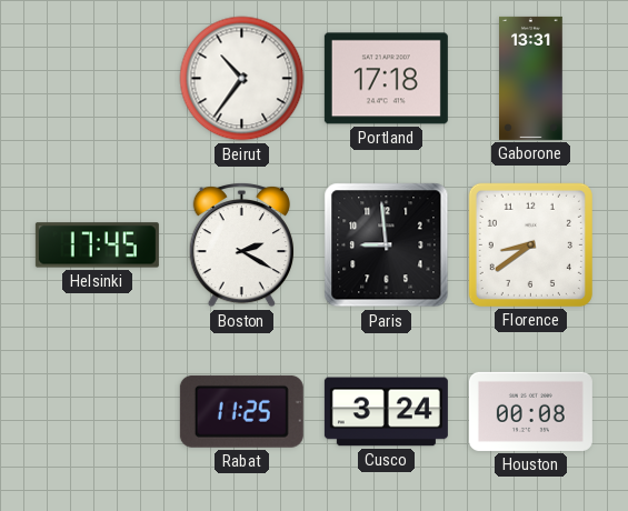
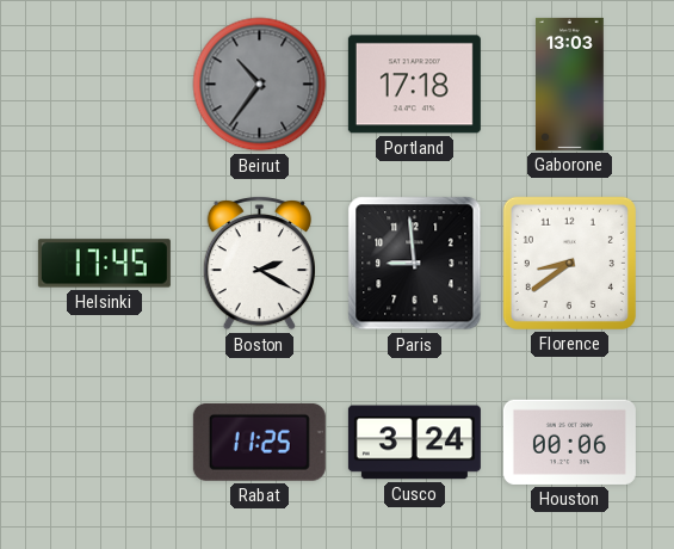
Beirut dial: white -> grey (260, 85)
Gaborone: 13:31 -> 13:03 (570, 84)
Houston: 00:08 -> 00:06 (569, 442)
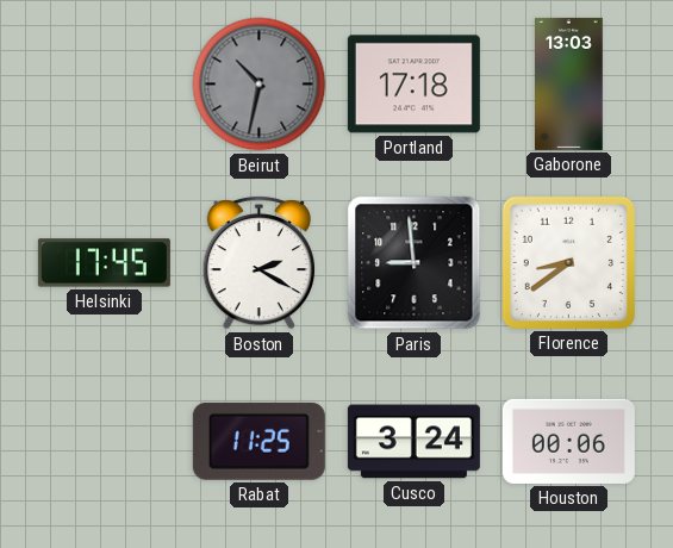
Beirut: 10:36 -> 10:32 (260, 85)
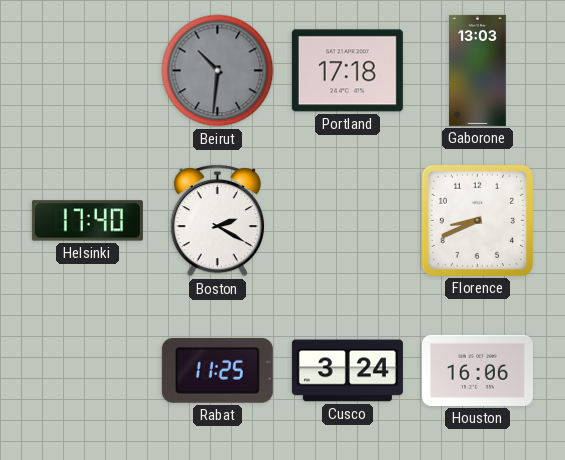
Beirut: 10:32 -> 10:31 (218, 71)
Helsinki: 17:45 -> 17:40 (87, 221)
Paris: 8:59 -> none (415, 263)
Florence: 8:39 -> 8:41 (477, 220)
Houston: 00:06 -> 16:06 (477, 370)
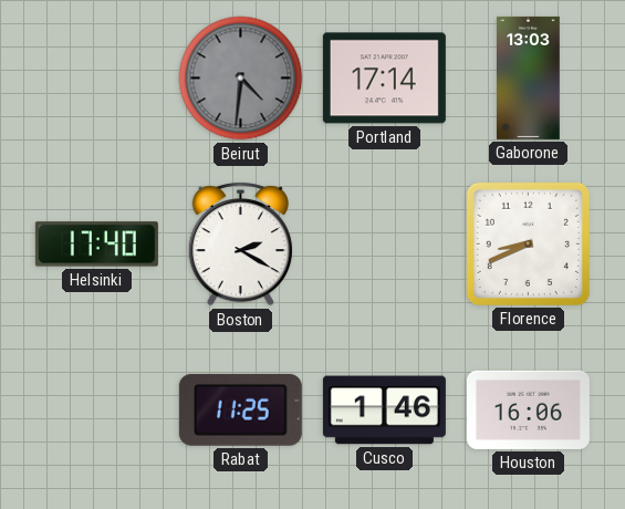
Beirut: 10:31 -> 4:31 (241, 79)
Portland: 17:18 -> 17:14 (384, 79)
Cusco: 3:24 -> 1:46 (384, 411)
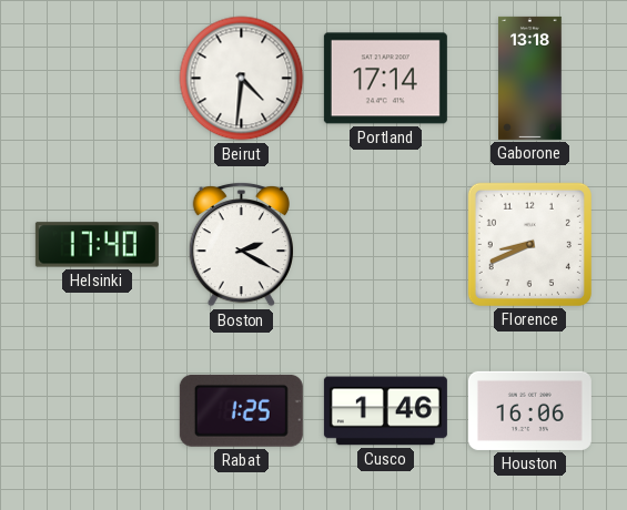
Beirut dial: grey -> white (242, 79)
Gaborone: 13:03 -> 13:18 (530, 78)
Rabat: 11:25 -> 1:25 (241, 410)
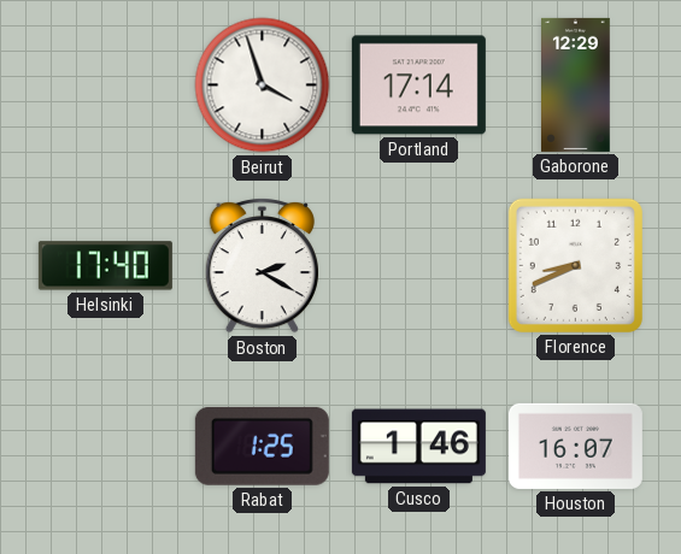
Beirut: 4:31 -> 3:57 (263, 86)
Gaborone: 13:18 -> 12:29 (576, 84)
Houston: 16:06 -> 16:07 (575, 446)
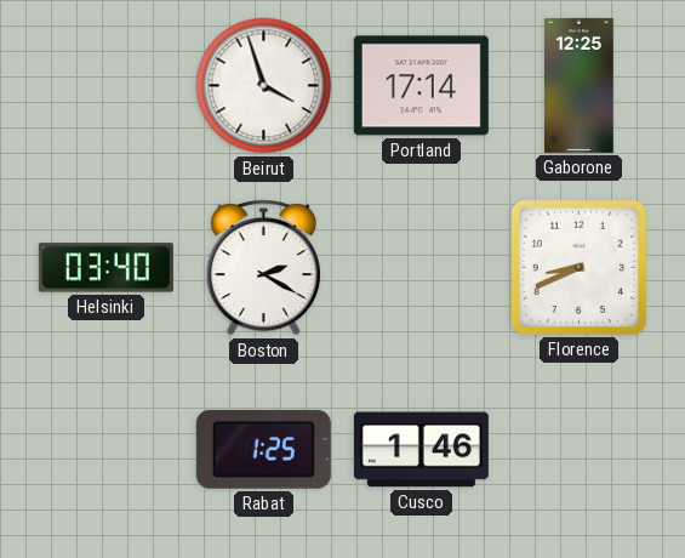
Gaborone: 12:29 -> 12:25 (580, 85)
Helsinki: 17:40 -> 03:40 (105, 268)
Houston: 16:07 -> none (575, 446)
